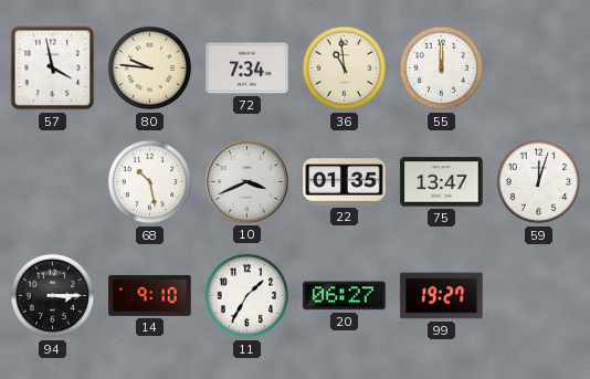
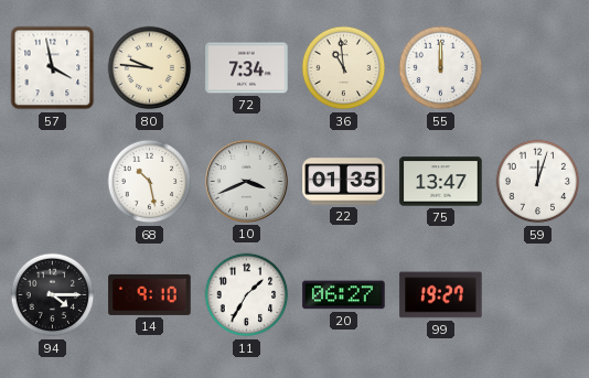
94: 3:15 -> 4:15 (53, 295)
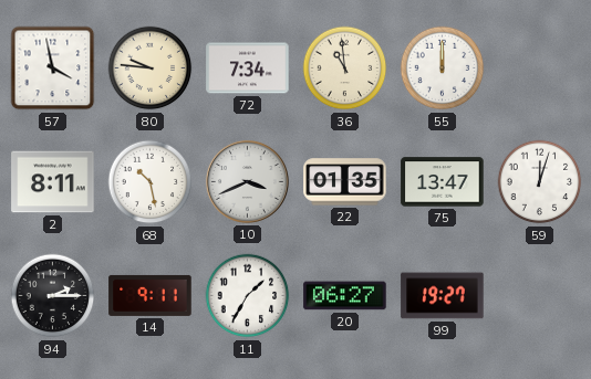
2: none -> 8:11 (53, 182)
94: 4:15 -> 2:15 (53, 296)
14: 9:10 -> 9:11 (151, 295)
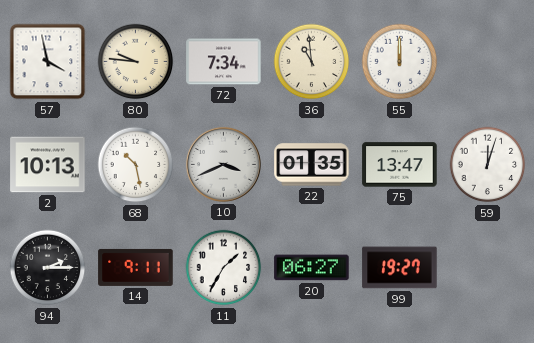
2: 8:11 -> 10:13 (48, 165)
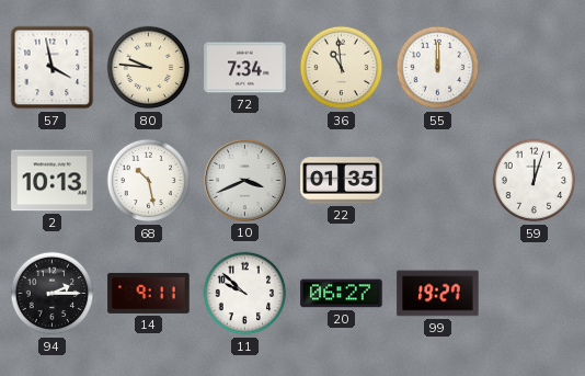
75: 13:47 -> none (400, 165)
11: 1:35 -> 9:52 (245, 294)
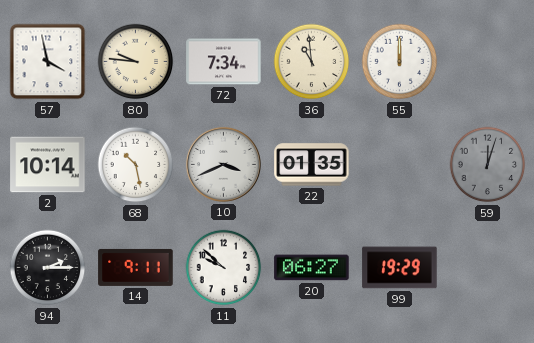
2: 10:13 -> 10:14 (48, 165)
59 dial: white -> grey (488, 165)
99: 19:27 -> 19:29 (400, 268)
